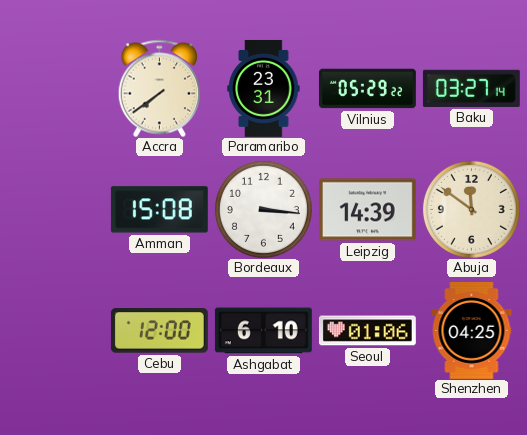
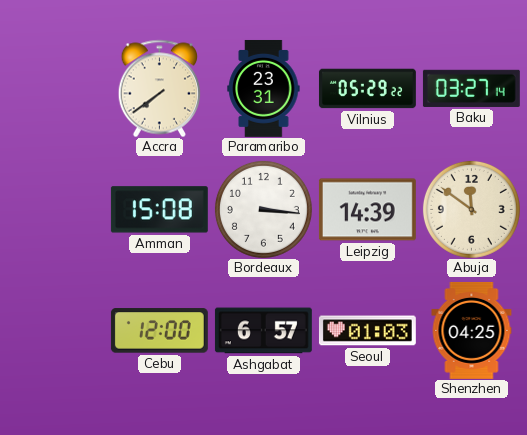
Ashgabat: 6:10 -> 6:57 (263, 331)
Seoul: 01:06 -> 01:03 (367, 331)
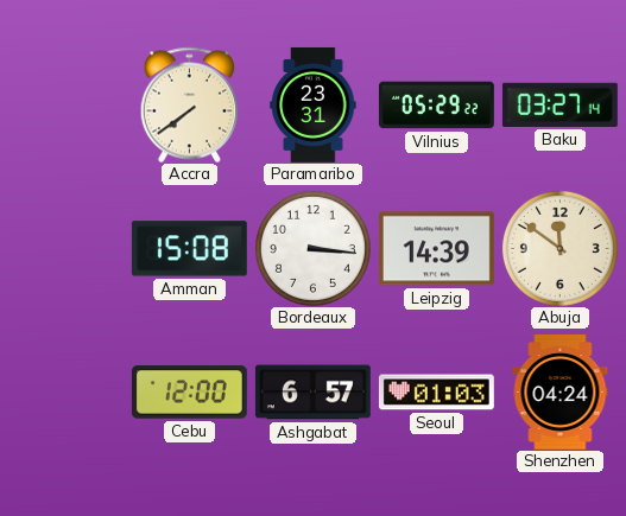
Shenzhen: 04:25 -> 04:24 (561, 391)
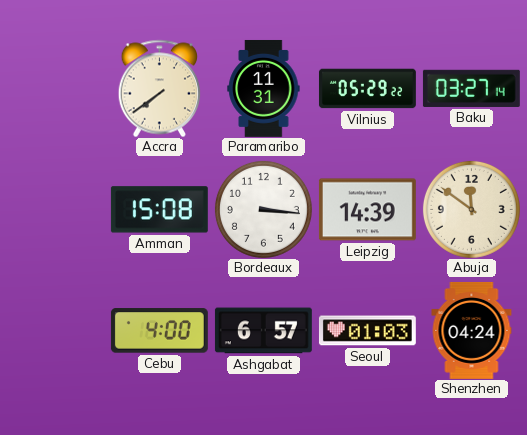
Paramaribo: 23:31 -> 11:31 (264, 88)
Cebu: 12:00 -> 4:00 (159, 331)
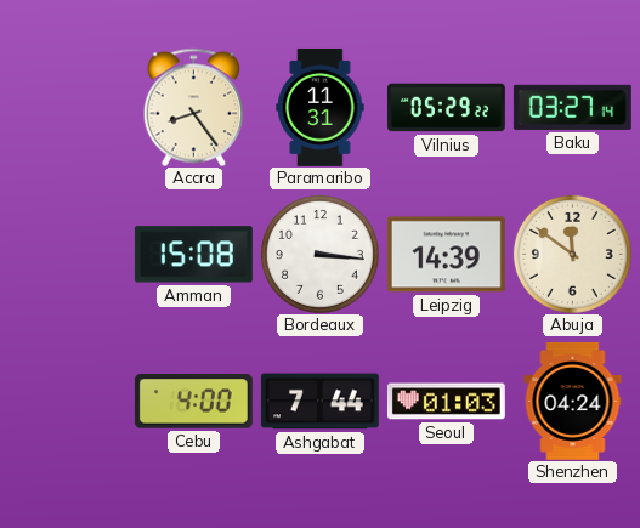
Accra: 7:39 -> 8:24 (193, 107)
Ashgabat: 6:57 -> 7:44 (319, 402)
